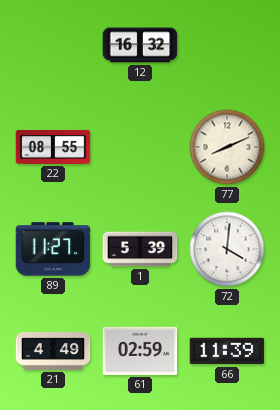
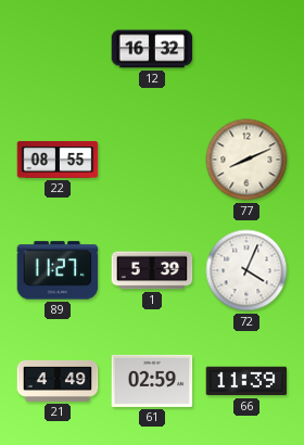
72: 4:01 -> 4:04 (246, 270)
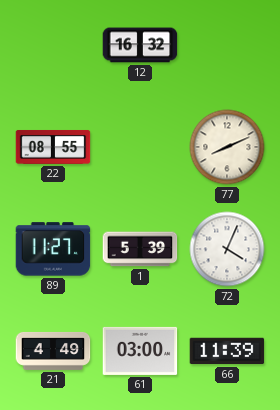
61: 02:59 -> 03:00 (140, 351)
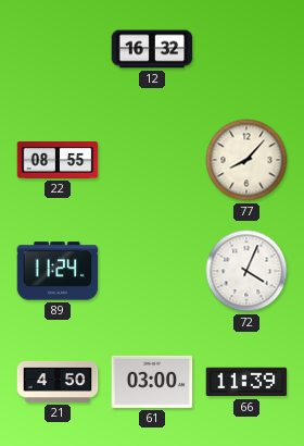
77: 8:11 -> 8:07 (246, 160)
89: 11:27 -> 11:24 (58, 271)
1: 5:39 -> none (140, 249)
21: 4:49 -> 4:50 (58, 382)
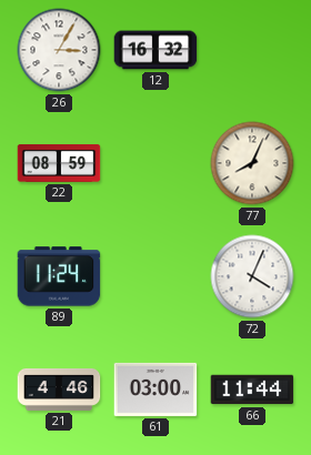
26: none -> 3:05 (59, 50)
22: 08:55 -> 08:59 (59, 163)
77: 8:07 -> 8:04 (252, 163)
21: 4:50 -> 4:46 (59, 390)
66: 11:39 -> 11:44 (252, 390)
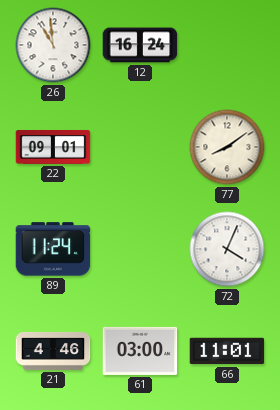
26: 3:05 -> 10:59 (53, 45)
12: 16:32 -> 16:24 (140, 45)
22: 08:59 -> 09:01 (53, 147)
77: 8:04 -> 8:09 (227, 147)
66: 11:44 -> 11:01 (227, 351)
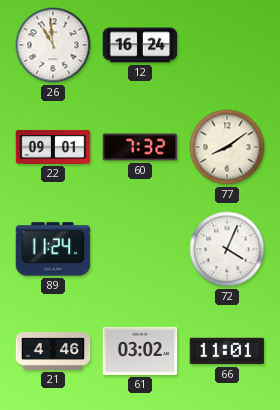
60: none -> 7:32 (140, 147)
61: 03:00 -> 03:02 (140, 351)
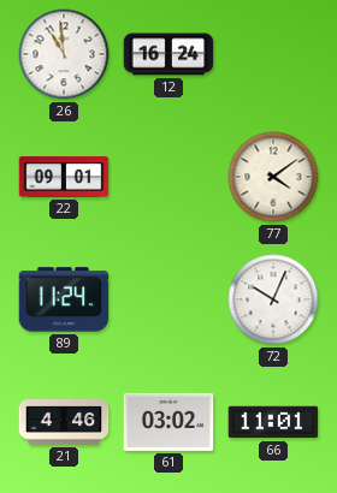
60: 7:32 -> none (140, 147)
77: 8:09 -> 4:09 (273, 177)
72: 4:04 -> 10:04 (273, 299)
